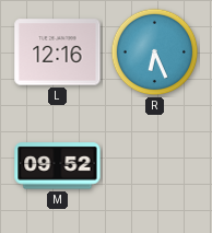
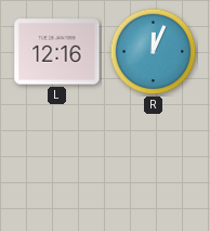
R: 6:26 -> 12:04 (154, 52)
M: 09:52 -> none (58, 166)
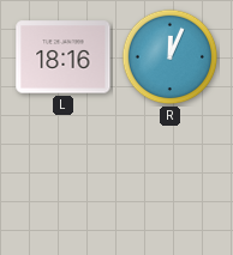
L: 12:16 -> 18:16 (64, 57)
